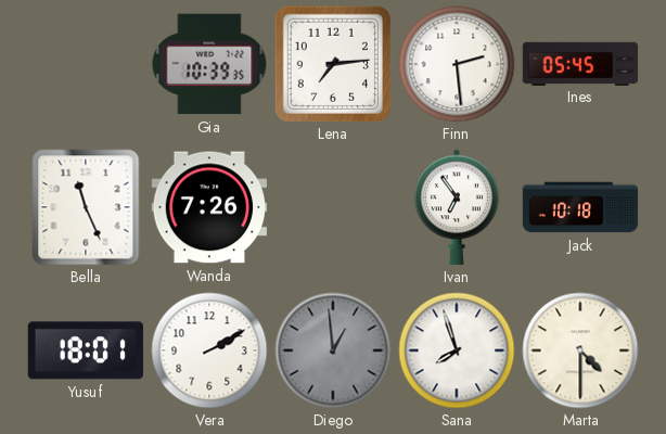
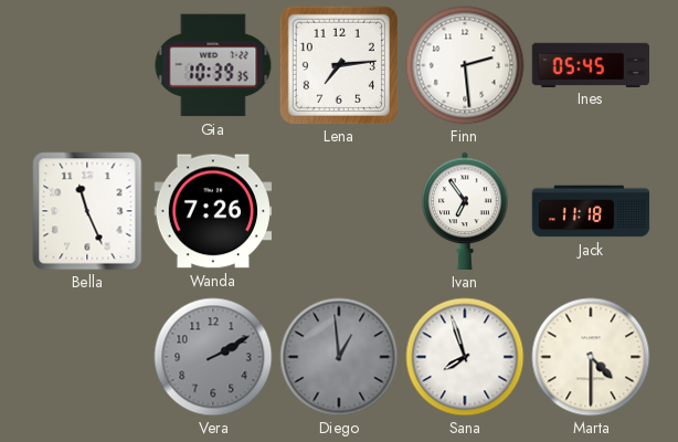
Jack: 10:18 -> 11:18 (591, 211)
Yusuf: 18:01 -> none (86, 350)
Vera dial: white -> grey (213, 357)
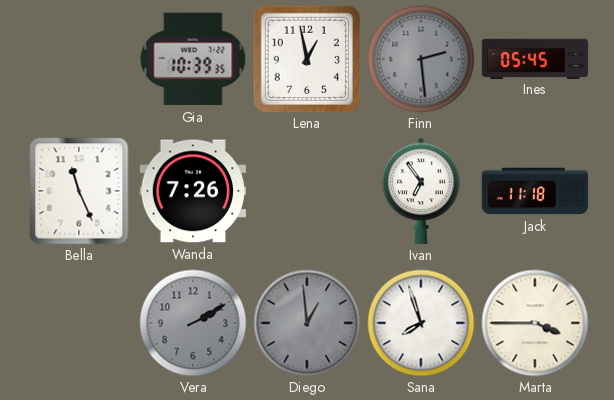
Lena: 7:14 -> 12:58 (307, 59)
Finn dial: white -> grey (421, 59)
Marta: 4:30 -> 3:45 (535, 323)
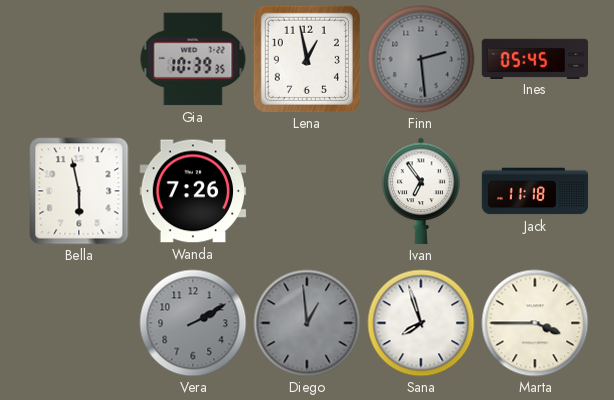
Bella: 11:26 -> 5:58 (79, 191)
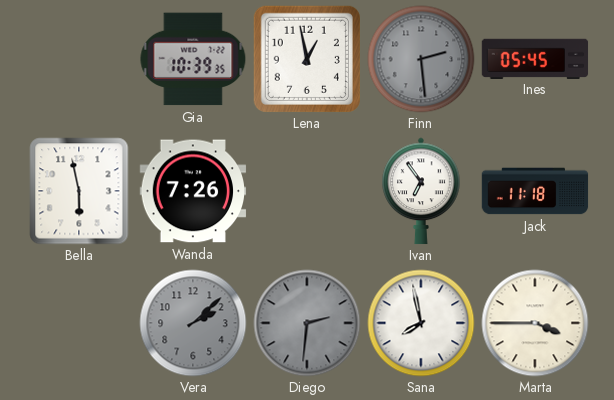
Vera: 2:10 -> 2:08 (193, 323)
Diego: 12:59 -> 2:31 (307, 323)
Sana: 7:57 -> 7:58 (421, 323)
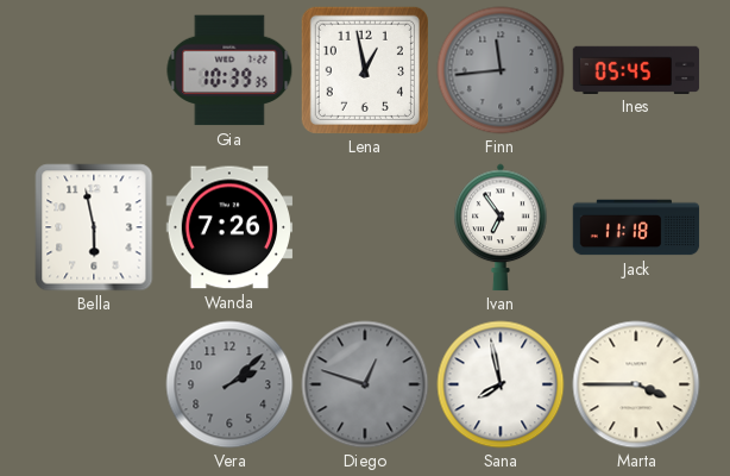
Finn: 2:29 -> 11:44 (501, 70)
Diego: 2:31 -> 12:48 (365, 384)
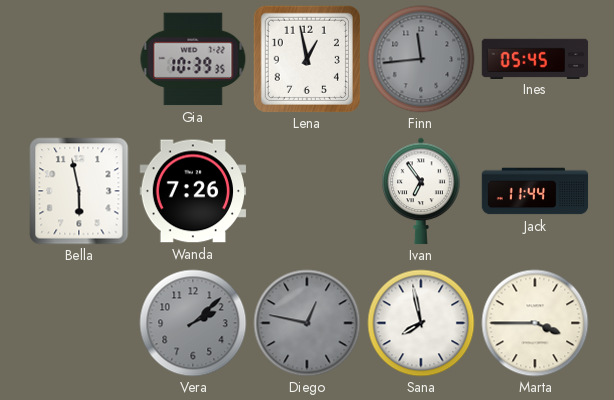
Jack: 11:18 -> 11:44 (535, 191)
Diego: 12:48 -> 12:47 (307, 323)
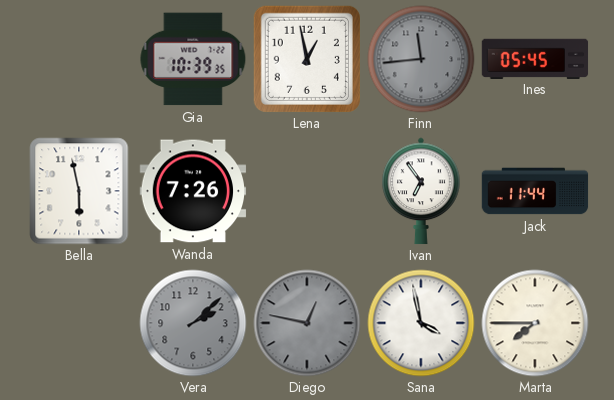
Sana: 7:58 -> 3:58 (421, 323)
Marta: 3:45 -> 7:45 (535, 323)
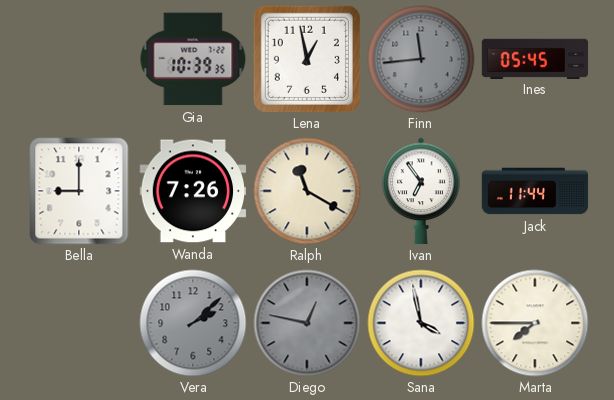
Bella: 5:58 -> 9:00 (79, 191)
Ralph: none -> 11:20 (307, 191)
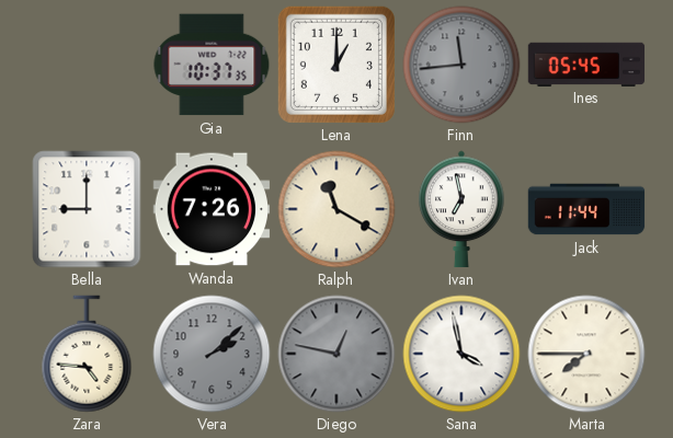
Gia: 10:39 -> 10:37 (212, 65)
Lena: 12:58 -> 1:00 (336, 65)
Ivan: 6:54 -> 6:58 (461, 209)
Zara: none -> 4:46 (87, 354)
